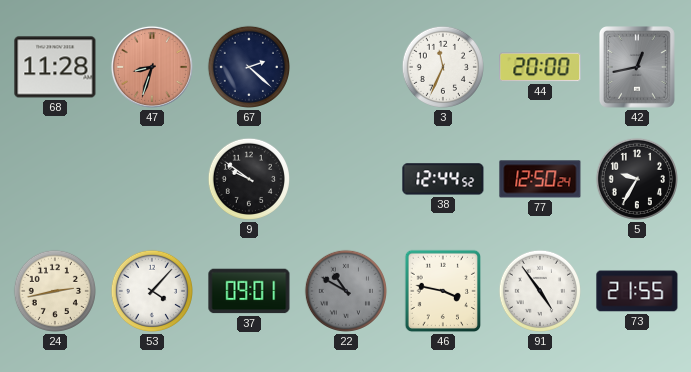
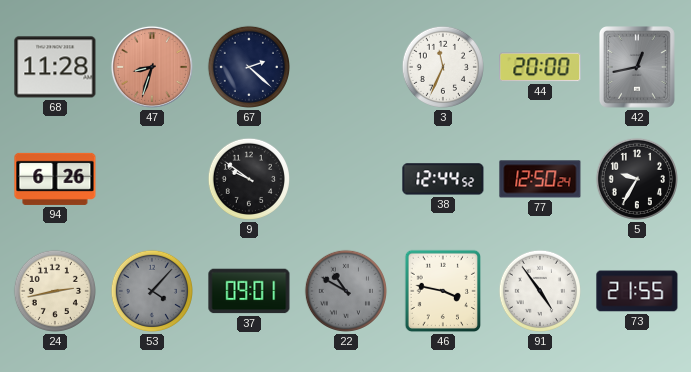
94: none -> 6:26 (55, 179)
53 dial: white -> grey (152, 291)
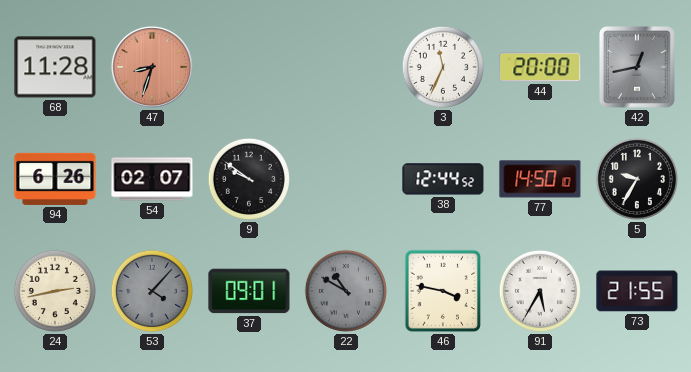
67: 2:22 -> none (249, 67)
54: none -> 02:07 (152, 179)
77: 12:50 -> 14:50 (540, 179)
91: 4:54 -> 5:35 (540, 291)
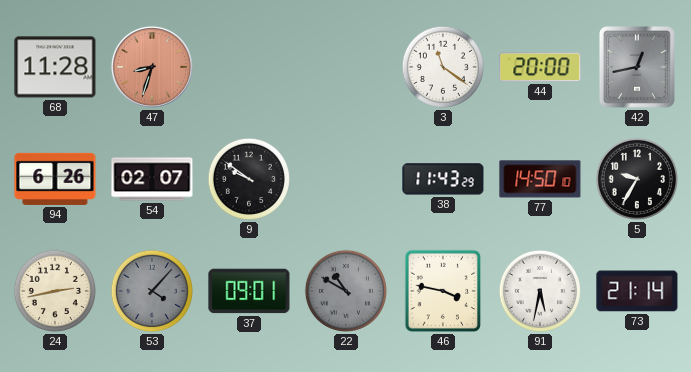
3: 11:34 -> 11:21 (443, 67)
38: 12:44 -> 11:43 (443, 179)
91: 5:35 -> 5:32 (540, 291)
73: 21:55 -> 21:14 (637, 291)
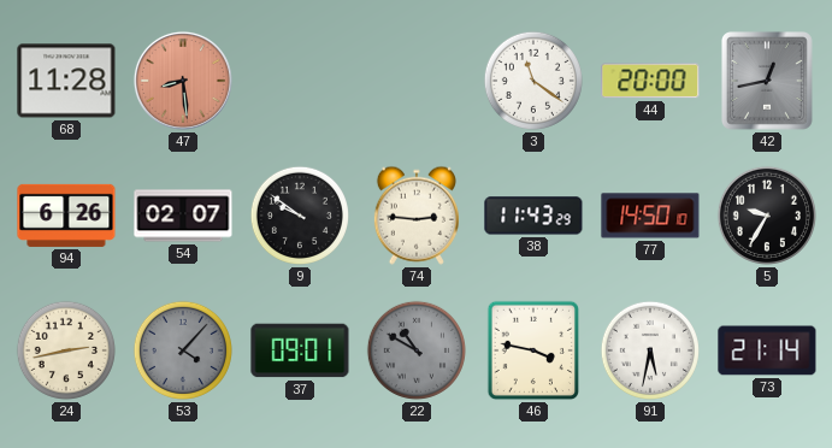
47: 8:33 -> 8:29 (183, 81)
74: none -> 2:46 (417, 216)
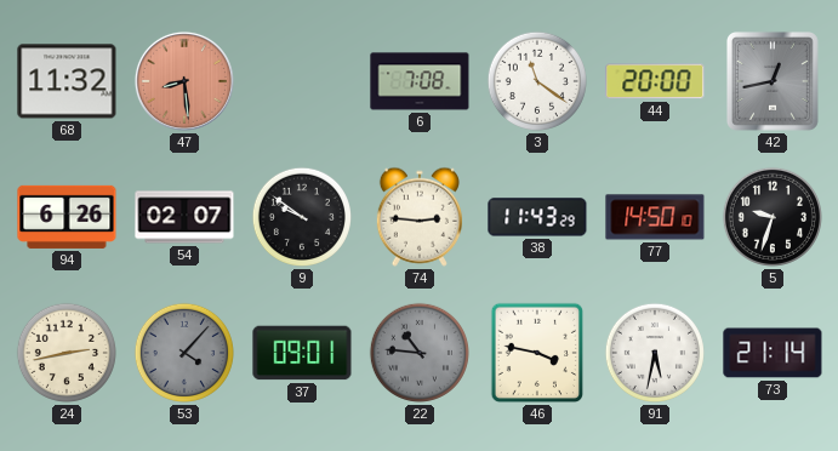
68: 11:28 -> 11:32 (67, 81)
6: none -> 7:08 (420, 81)
5: 9:35 -> 9:33 (773, 217)
22: 10:50 -> 10:46 (420, 353)
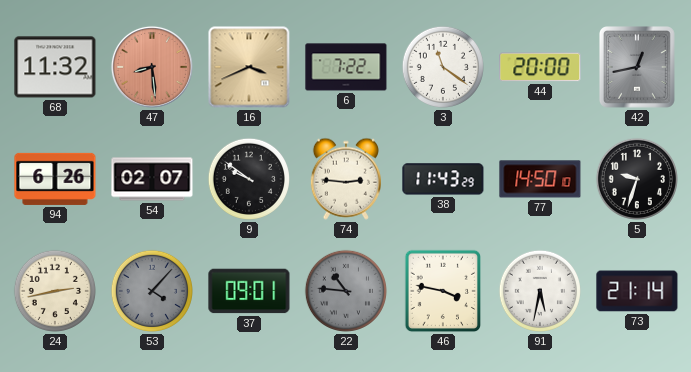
16: none -> 3:41 (249, 67)
6: 7:08 -> 7:22 (346, 67)
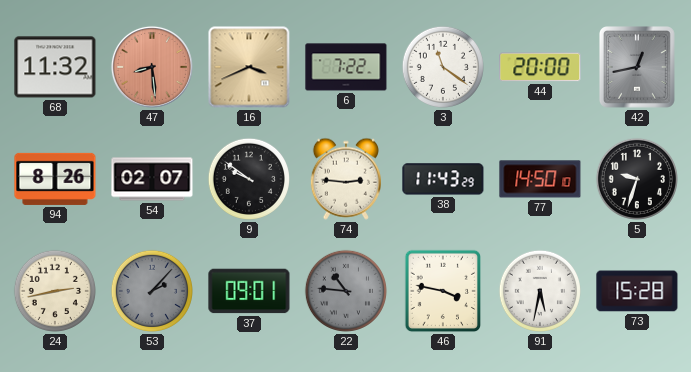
94: 6:26 -> 8:26 (55, 179)
53: 4:07 -> 2:07 (152, 291)
73: 21:14 -> 15:28 (637, 291)
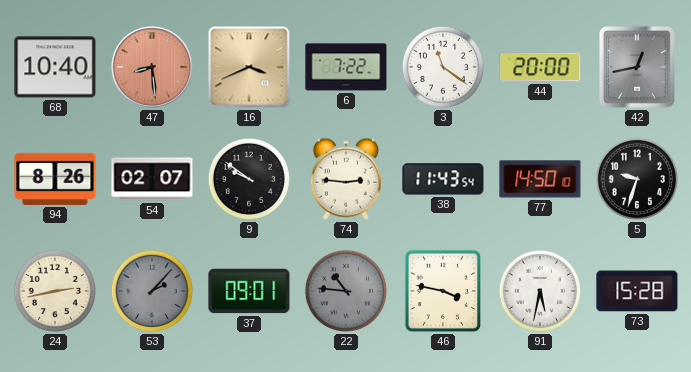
68: 11:32 -> 10:40 (55, 67)
38: 11:43:29 -> 11:43:54 (443, 179)
